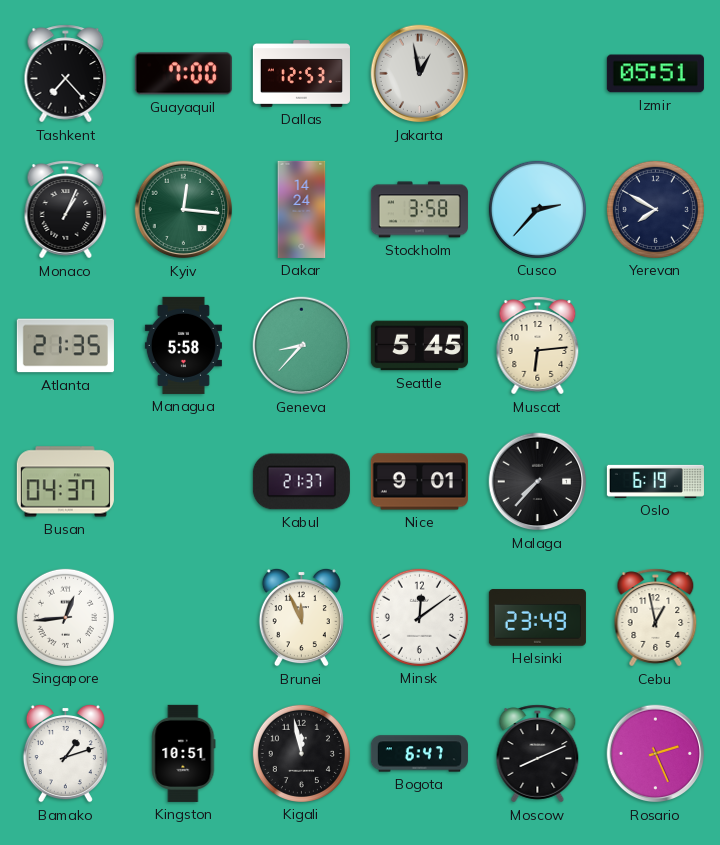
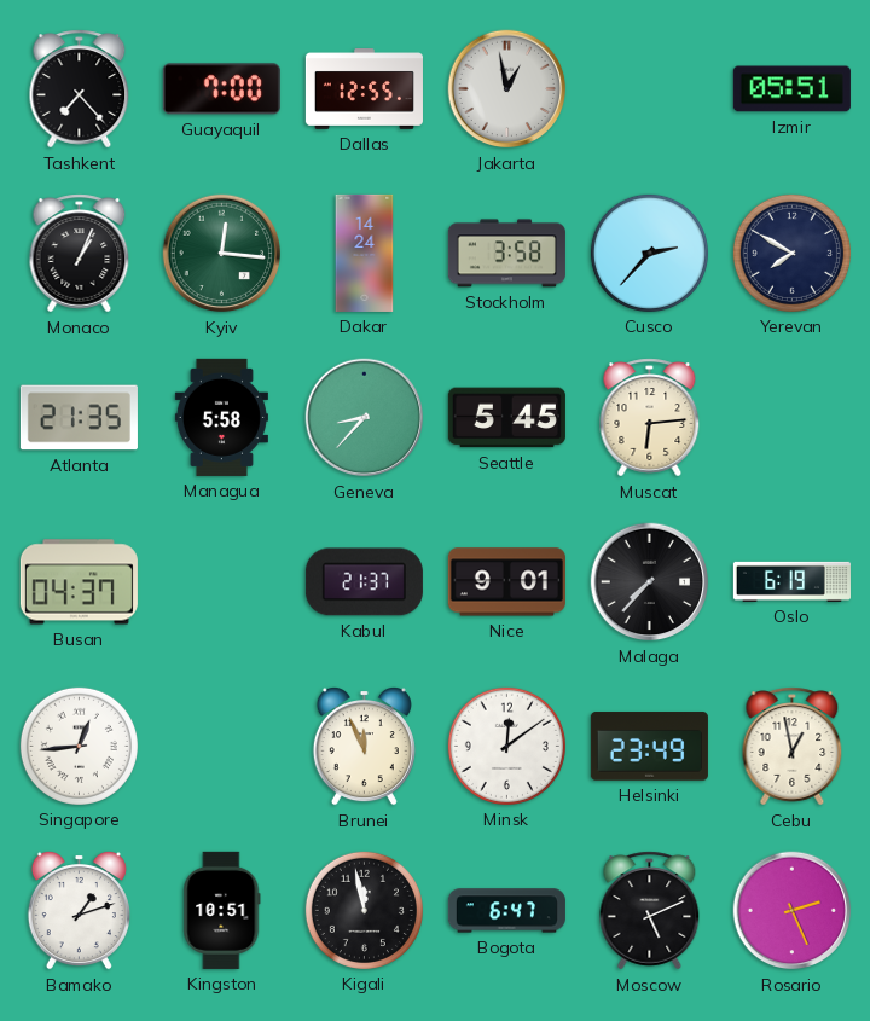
Dallas: 12:53 -> 12:55 (364, 89)
Moscow: 8:11 -> 5:11 (650, 911)
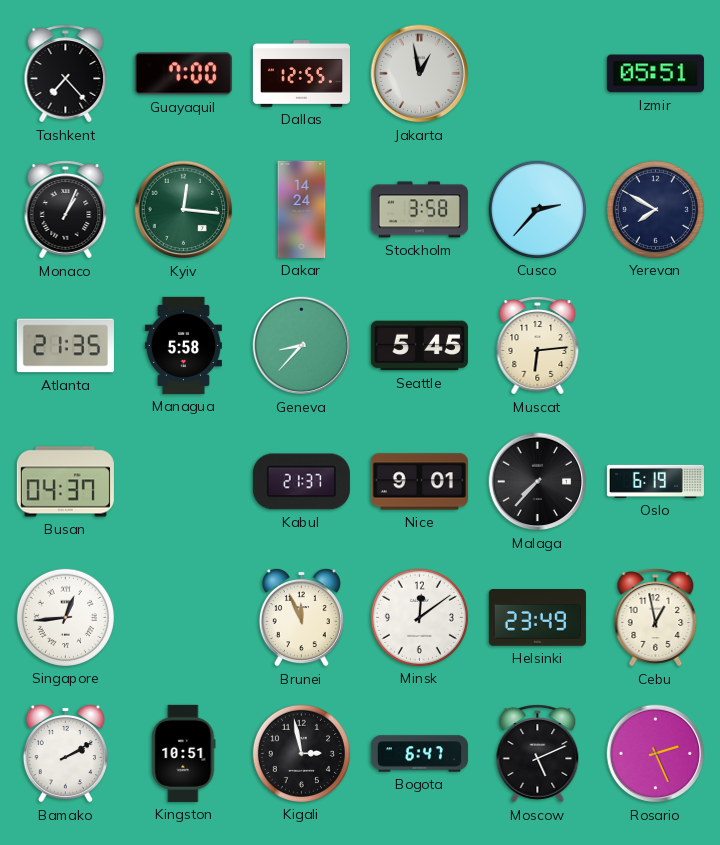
Bamako: 1:12 -> 2:10 (65, 753)
Kigali: 11:58 -> 2:58 (301, 753)
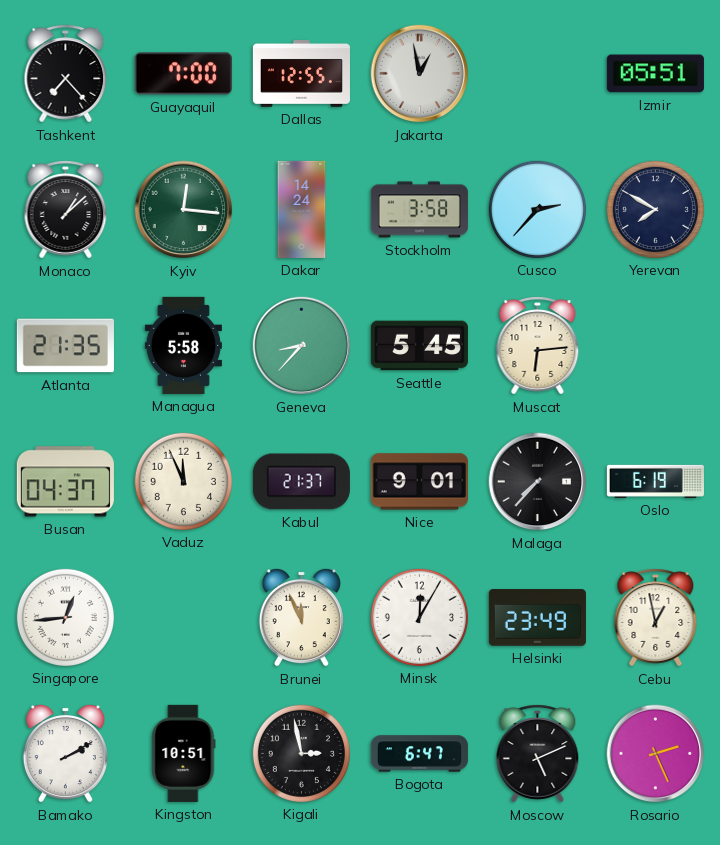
Monaco: 1:04 -> 1:08 (66, 210)
Vaduz: none -> 11:56 (183, 481)
Minsk: 12:09 -> 12:05 (419, 617)
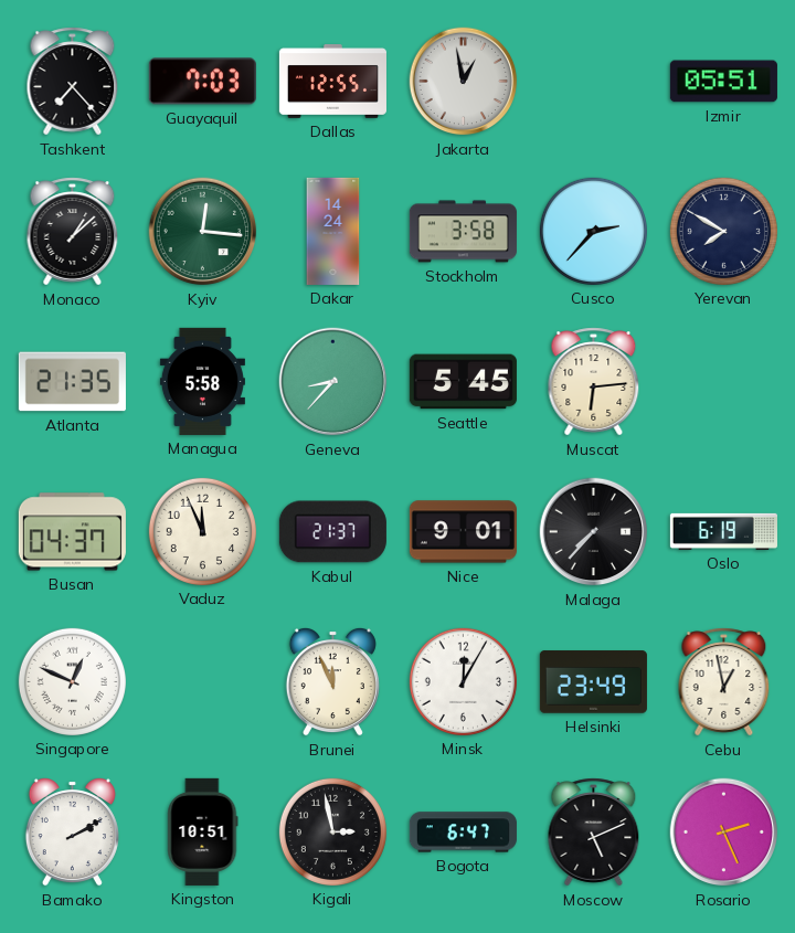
Guayaquil: 7:00 -> 7:03 (202, 82)
Singapore: 12:44 -> 12:49 (72, 681)
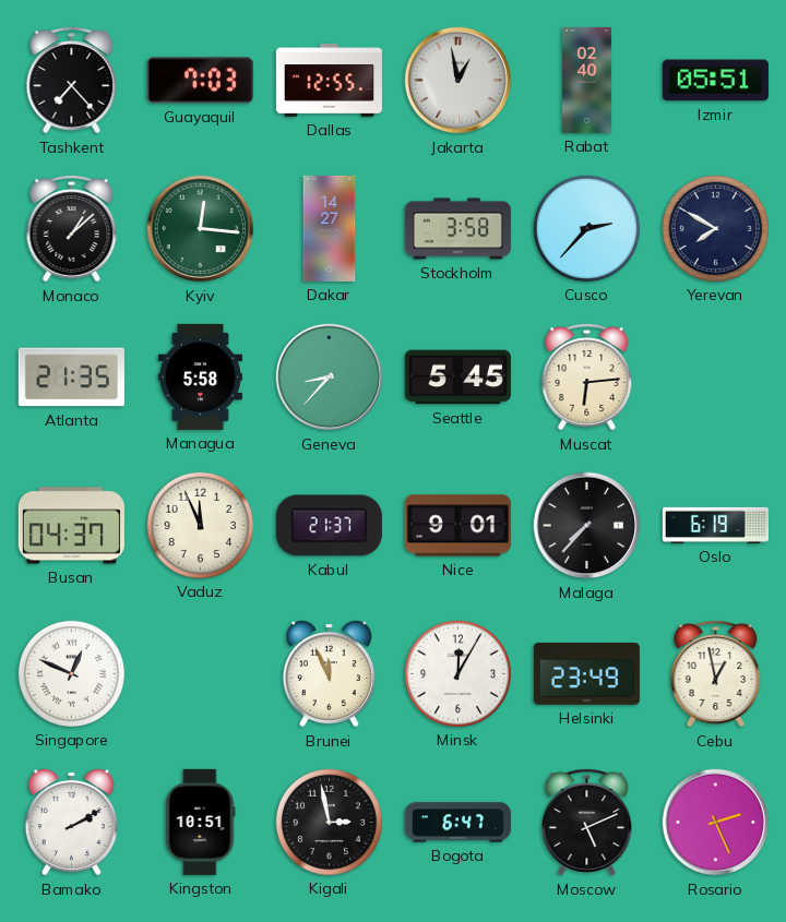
Rabat: none -> 02:40 (587, 80)
Dakar: 14:24 -> 14:27 (330, 228)
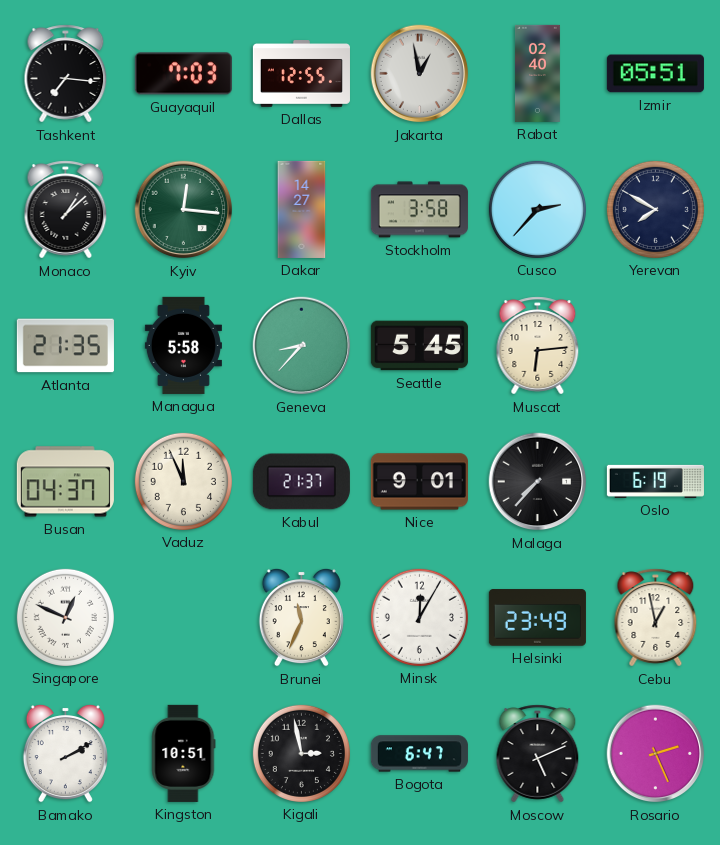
Tashkent: 7:23 -> 7:16 (66, 74)
Brunei: 11:56 -> 11:34 (301, 617)
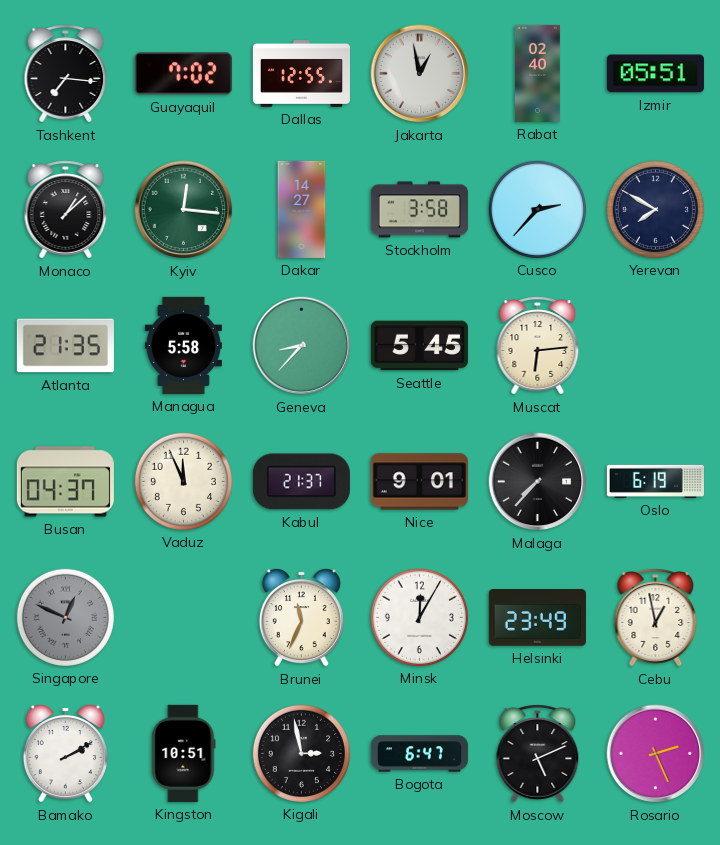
Guayaquil: 7:03 -> 7:02 (183, 74)
Singapore dial: white -> grey (65, 617)
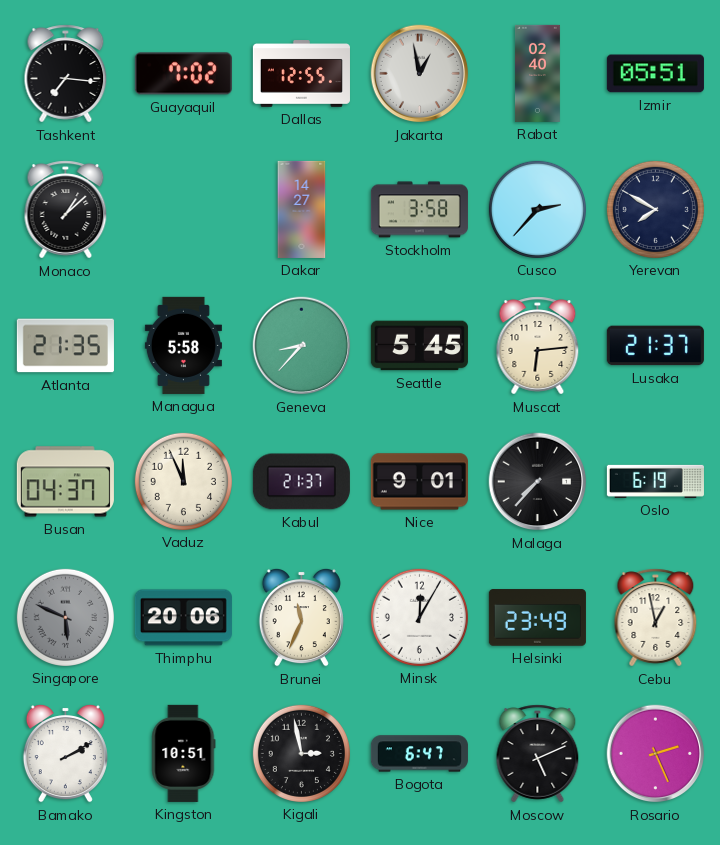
Kyiv: 12:16 -> none (184, 210)
Lusaka: none -> 21:37 (655, 346)
Singapore: 12:49 -> 5:49 (65, 617)
Thimphu: none -> 20:06 (183, 618)
